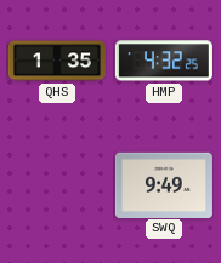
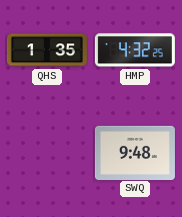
SWQ: 9:49 -> 9:48 (135, 152)
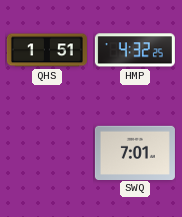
QHS: 1:35 -> 1:51 (47, 50)
SWQ: 9:48 -> 7:01 (135, 152)
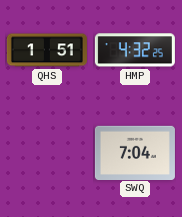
SWQ: 7:01 -> 7:04 (135, 152)
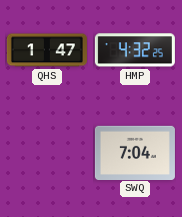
QHS: 1:51 -> 1:47 (47, 50)
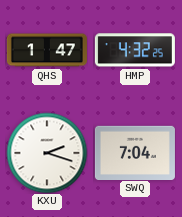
KXU: none -> 2:18 (47, 153)
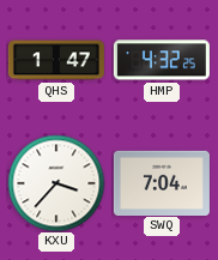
KXU: 2:18 -> 3:37 (56, 183)
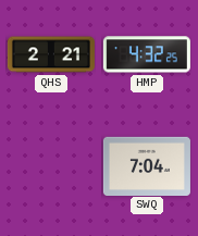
QHS: 1:47 -> 2:21 (51, 54)
KXU: 3:37 -> none (56, 183)
